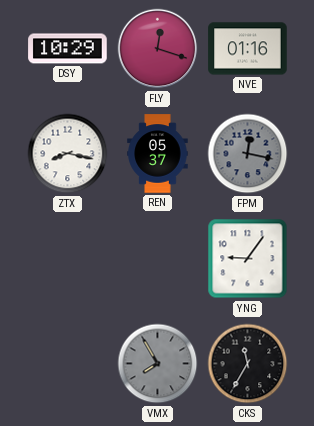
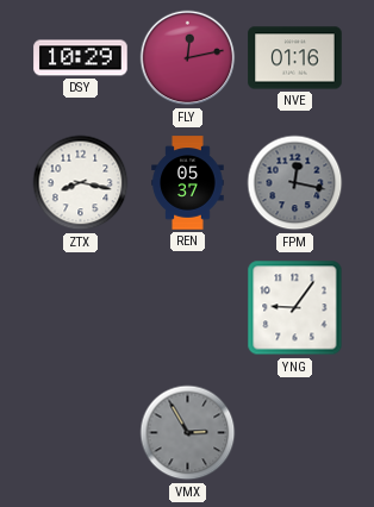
FLY: 12:18 -> 12:13 (188, 58)
VMX: 7:55 -> 2:55 (188, 433)
CKS: 11:35 -> none (248, 364)
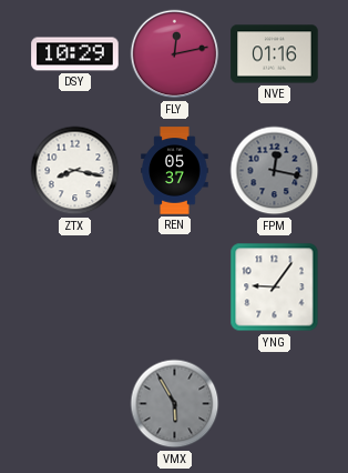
VMX: 2:55 -> 5:55 (175, 404)
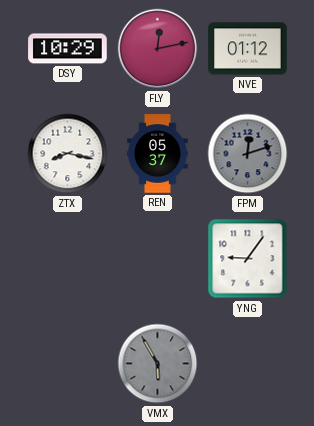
NVE: 01:16 -> 01:12 (248, 49)
FPM: 12:17 -> 12:12 (248, 154)
